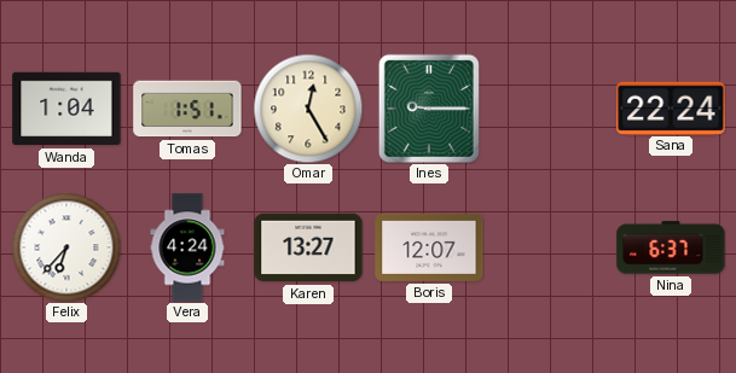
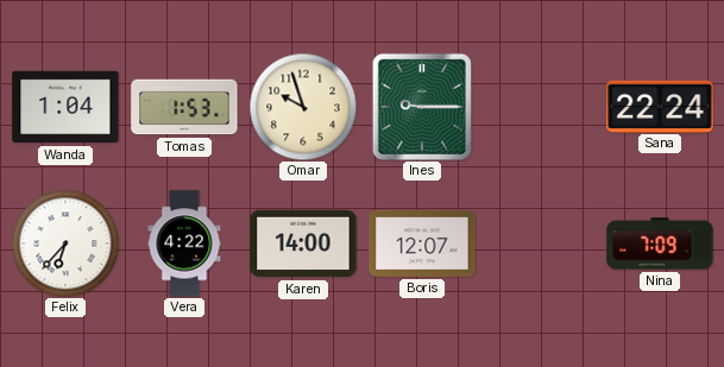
Tomas: 1:51 -> 1:53 (184, 107)
Omar: 12:25 -> 9:57 (303, 107)
Vera: 4:24 -> 4:22 (184, 243)
Karen: 13:27 -> 14:00 (303, 243)
Nina: 6:37 -> 7:09 (660, 243)
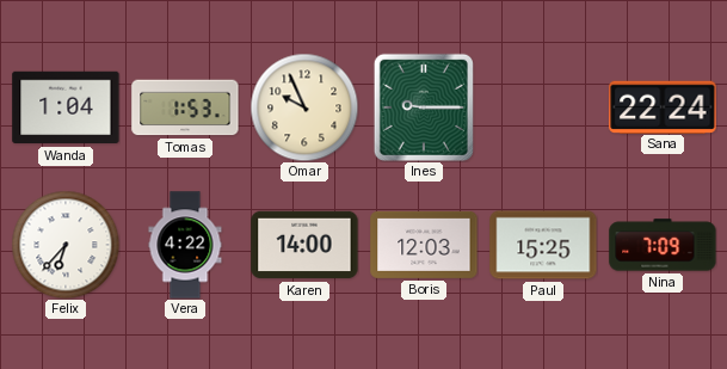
Omar: 9:57 -> 9:56 (304, 107)
Boris: 12:07 -> 12:03 (424, 245)
Paul: none -> 15:25 (543, 245)
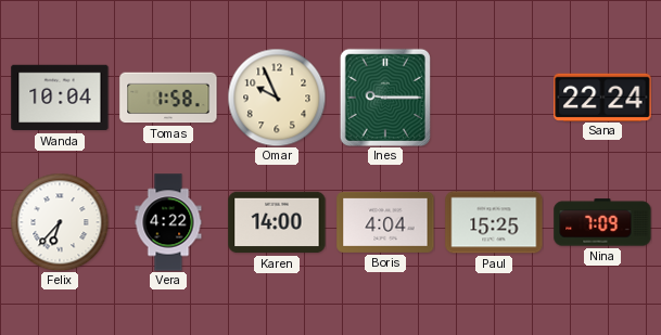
Wanda: 1:04 -> 10:04 (60, 98)
Tomas: 1:53 -> 1:58 (168, 98)
Boris: 12:03 -> 4:04 (385, 222)
